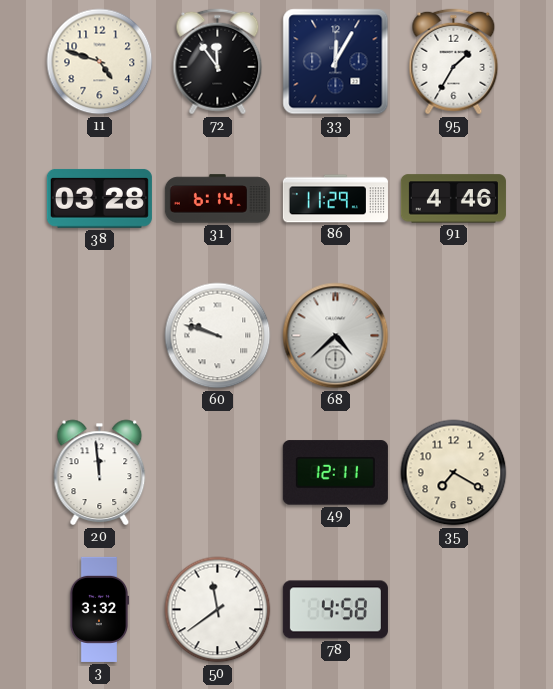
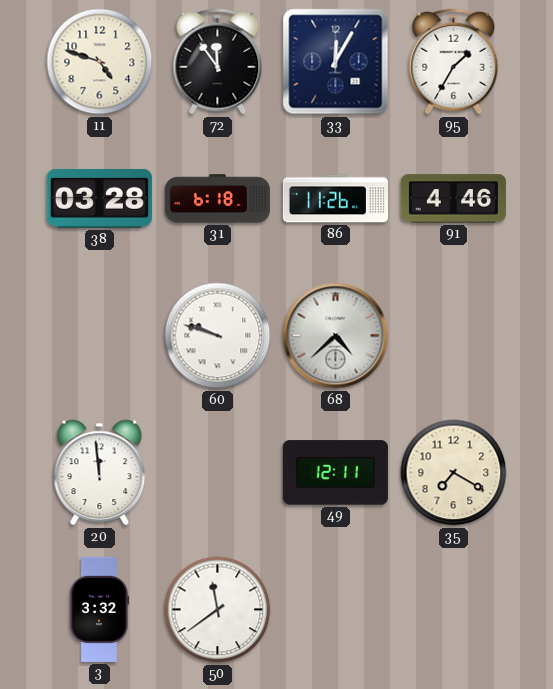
31: 6:14 -> 6:18 (217, 199)
86: 11:29 -> 11:26 (335, 199)
78: 4:58 -> none (335, 610)
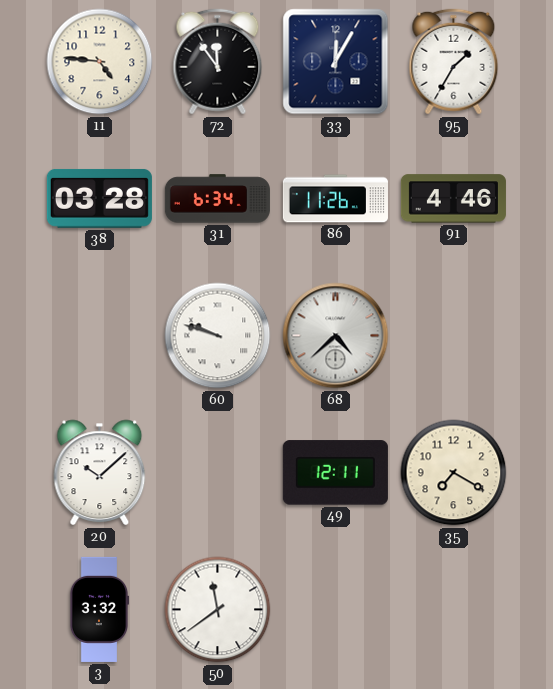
11: 4:48 -> 4:46 (100, 62)
31: 6:18 -> 6:34 (217, 199)
20: 11:59 -> 10:08 (100, 473)
